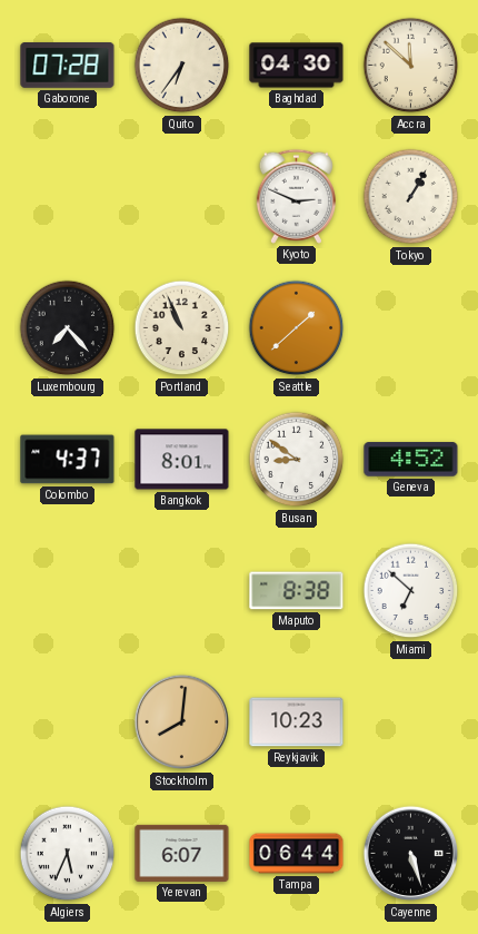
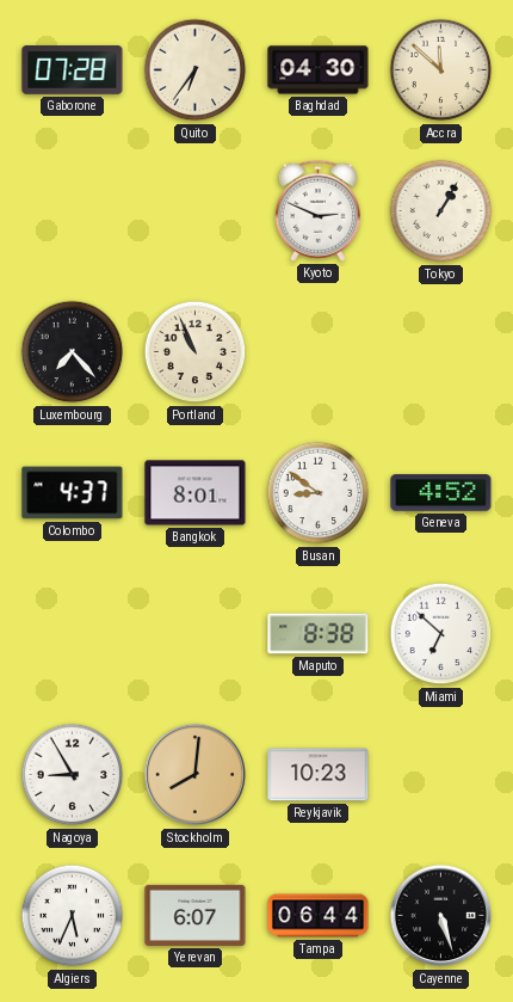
Seattle: 1:38 -> none (297, 328)
Nagoya: none -> 8:55 (73, 775)
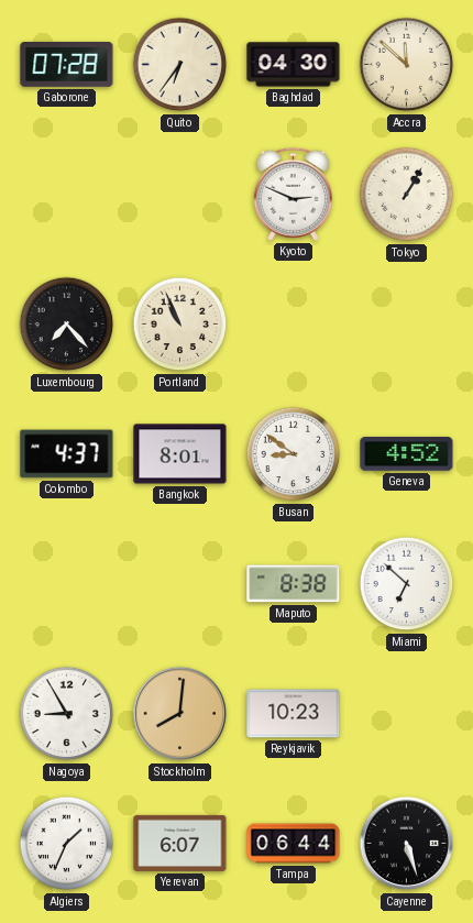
Algiers: 5:34 -> 1:34 (67, 844)
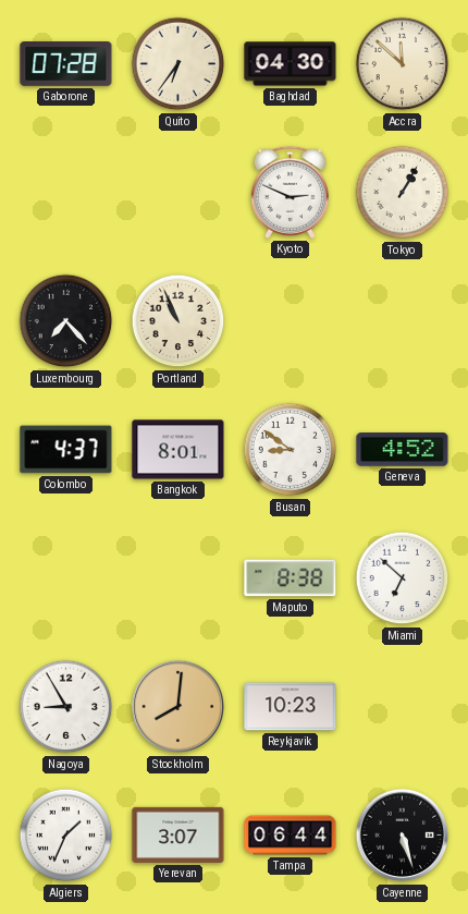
Yerevan: 6:07 -> 3:07 (178, 834)
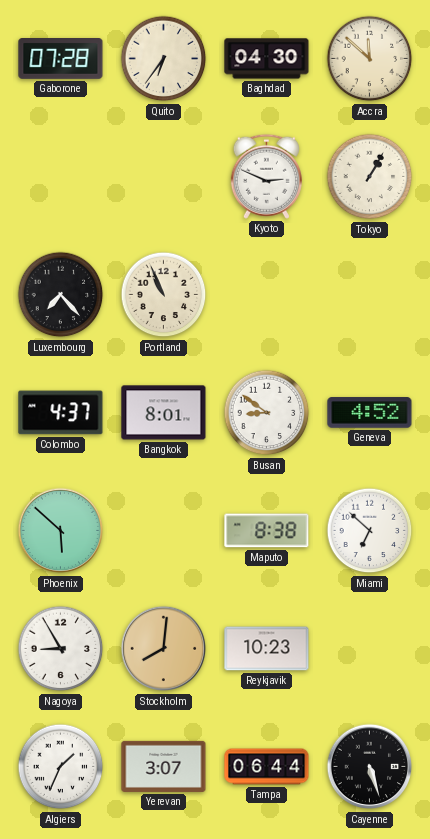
Phoenix: none -> 5:52 (61, 531)
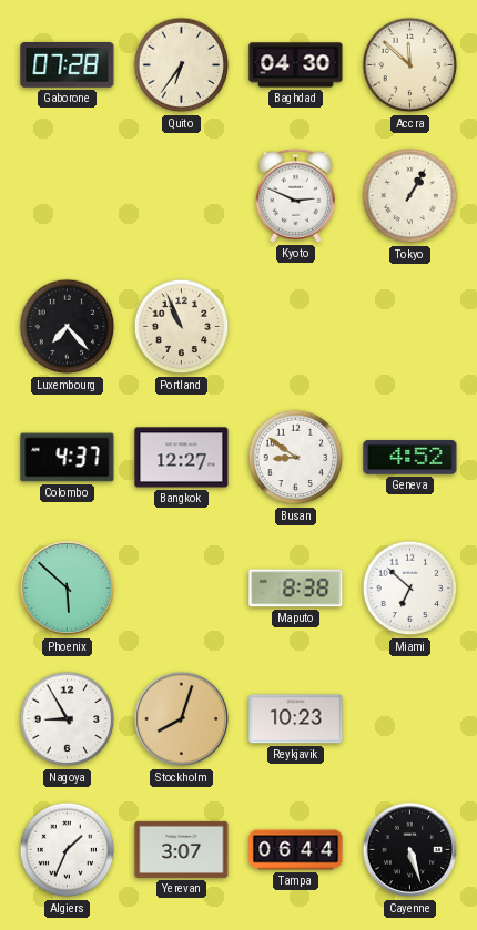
Bangkok: 8:01 -> 12:27 (182, 458)
Stockholm: 8:01 -> 8:03 (182, 719)
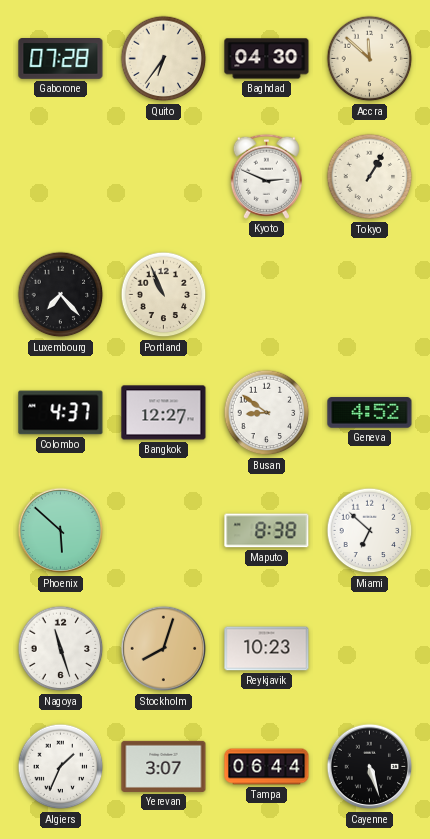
Nagoya: 8:55 -> 11:27 (61, 649)
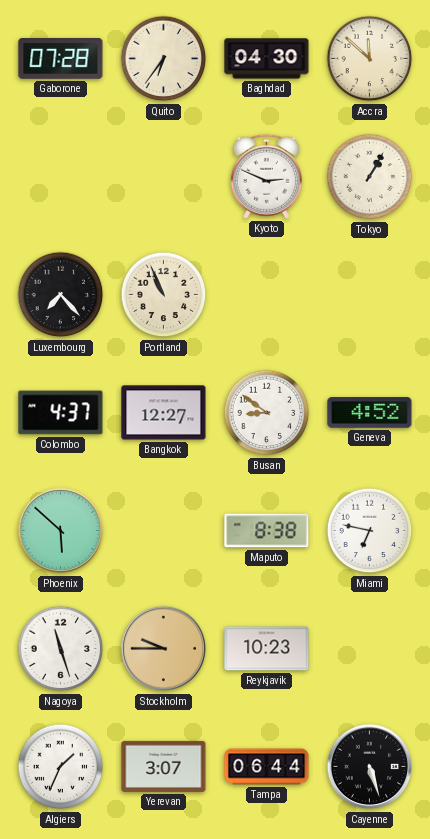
Miami: 6:52 -> 6:47 (370, 531)
Stockholm: 8:03 -> 9:45 (164, 649)
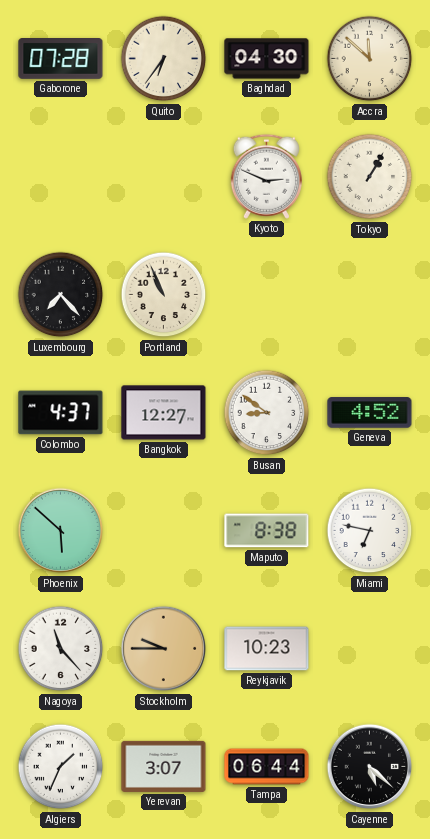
Nagoya: 11:27 -> 11:23 (61, 649)
Cayenne: 5:27 -> 5:22 (370, 767)
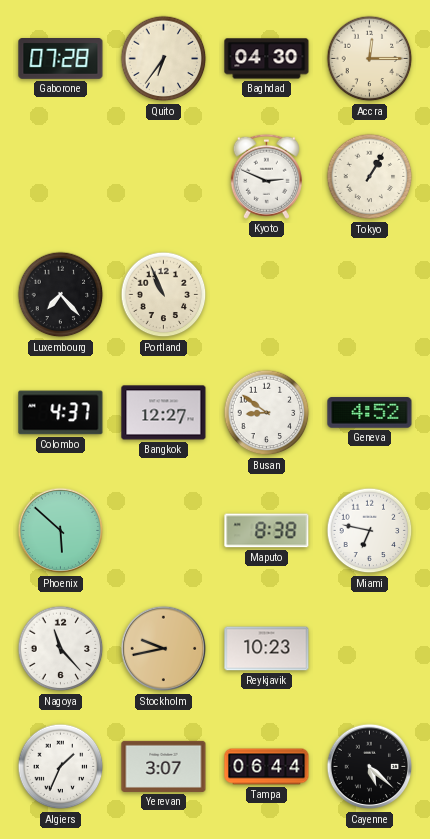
Accra: 11:52 -> 12:15 (370, 59)
Stockholm: 9:45 -> 9:43 (164, 649)
